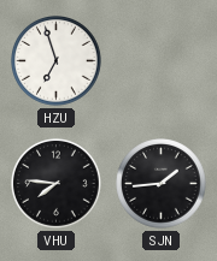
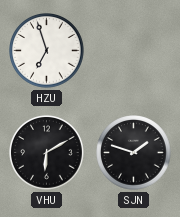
VHU: 7:46 -> 6:10 (47, 153)
SJN: 1:44 -> 1:48 (134, 153)
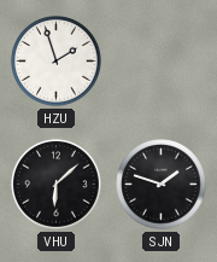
HZU: 6:57 -> 1:57 (57, 62)
VHU: 6:10 -> 6:08 (57, 185)
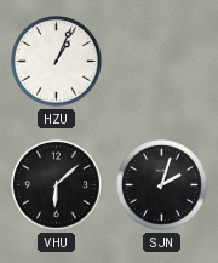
HZU: 1:57 -> 1:04 (57, 62)
SJN: 1:48 -> 2:03 (162, 185)
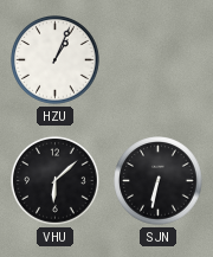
SJN: 2:03 -> 6:32 (159, 181)
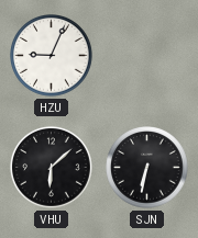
HZU: 1:04 -> 9:04 (52, 56)
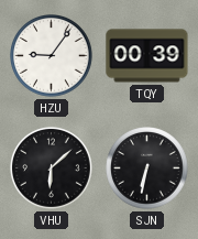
HZU: 9:04 -> 9:06 (52, 56)
TQY: none -> 00:39 (147, 56)
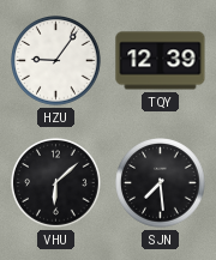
TQY: 00:39 -> 12:39 (161, 61)
SJN: 6:32 -> 7:29 (161, 183)
